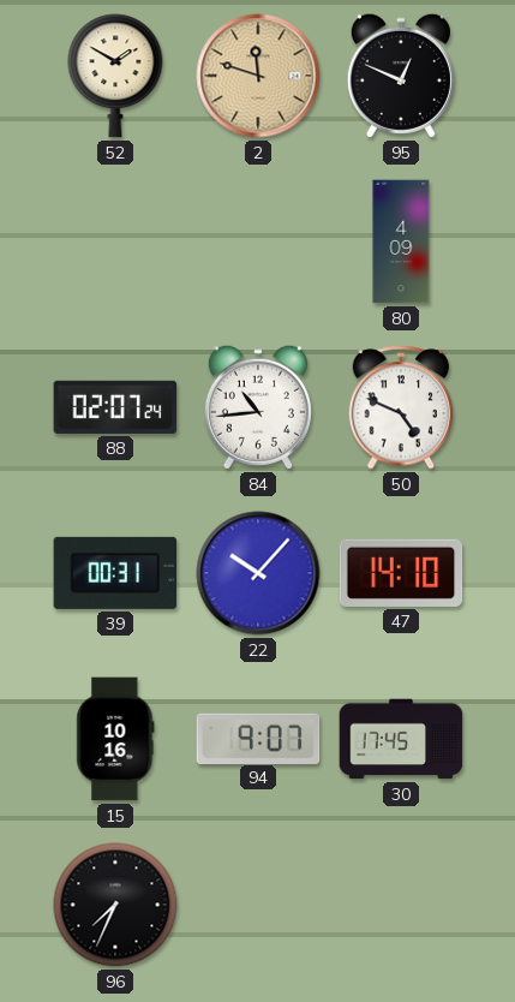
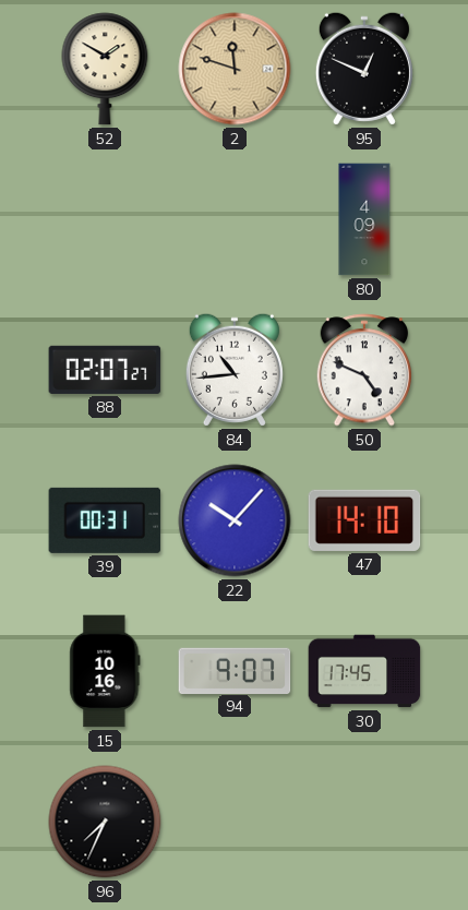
88: 02:07:24 -> 02:07:27 (105, 370)
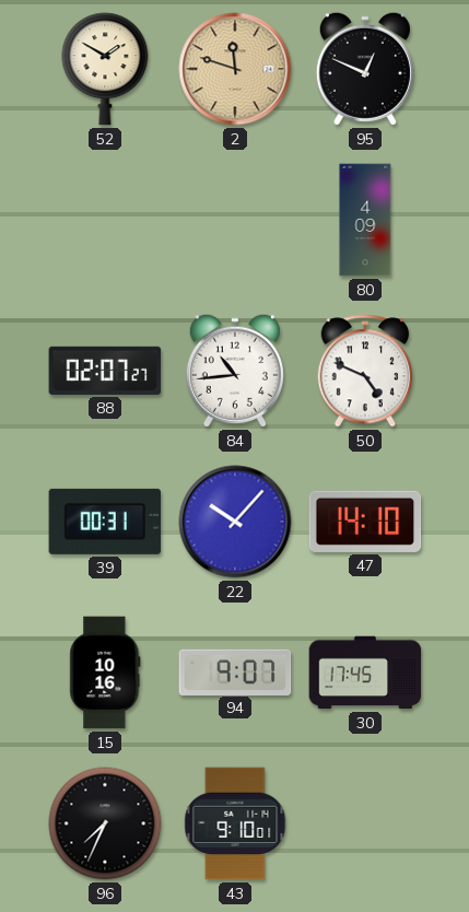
43: none -> 9:10 (235, 823)
